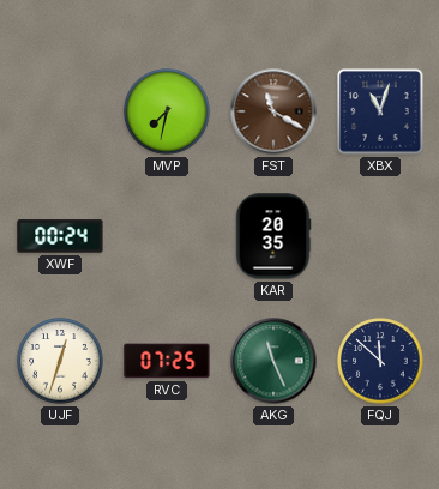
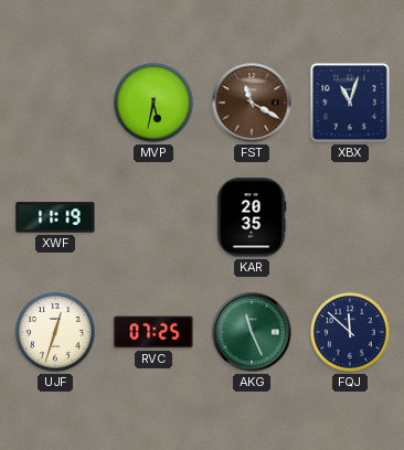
MVP: 7:32 -> 5:32 (153, 103)
XWF: 00:24 -> 11:19 (55, 217)
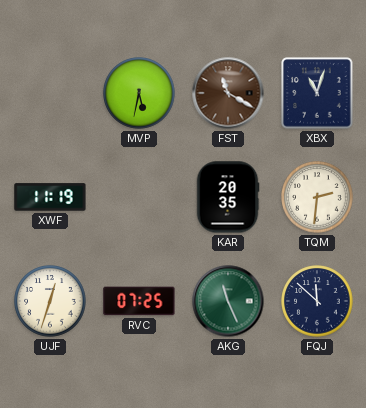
TQM: none -> 2:31 (317, 197)
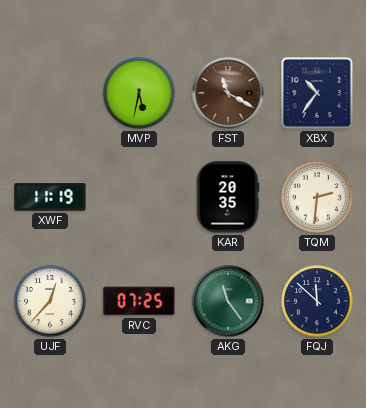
XBX: 11:03 -> 10:36 (317, 93)
UJF: 12:33 -> 12:37 (50, 301)
AKG: 11:26 -> 11:24 (228, 301)
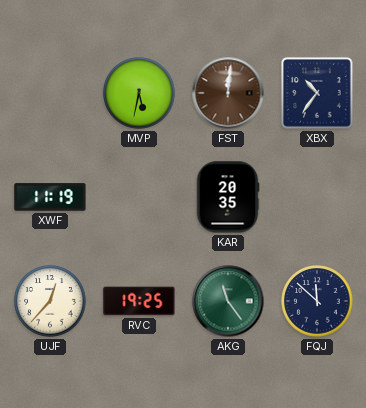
FST: 11:20 -> 12:01 (228, 93)
TQM: 2:31 -> none (317, 197)
RVC: 07:25 -> 19:25 (139, 301)
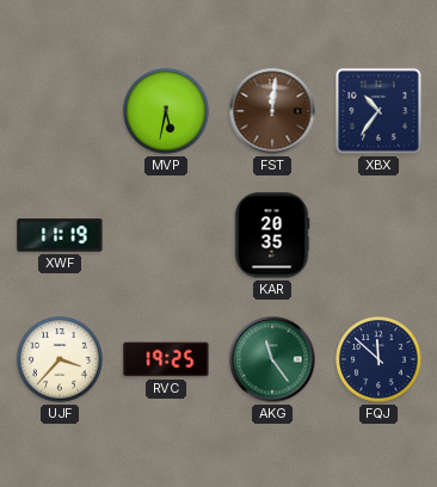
UJF: 12:37 -> 3:37 (60, 359)
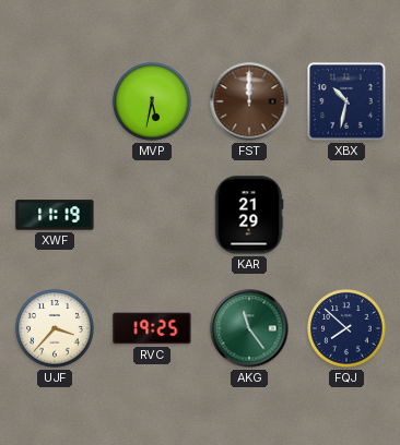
FST: 12:01 -> 12:00 (249, 101)
XBX: 10:36 -> 10:32 (346, 101)
KAR: 20:35 -> 21:29 (249, 215)
FQJ: 11:52 -> 7:52 (346, 328)
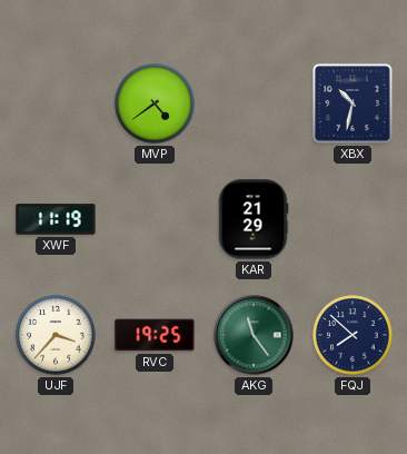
MVP: 5:32 -> 4:39 (155, 103)
FST: 12:00 -> none (249, 101)
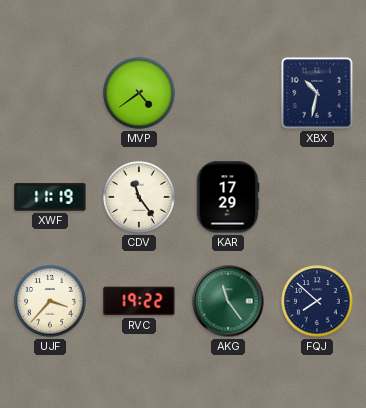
CDV: none -> 11:24 (139, 197)
KAR: 21:29 -> 17:29 (228, 197)
RVC: 19:25 -> 19:22 (139, 301)
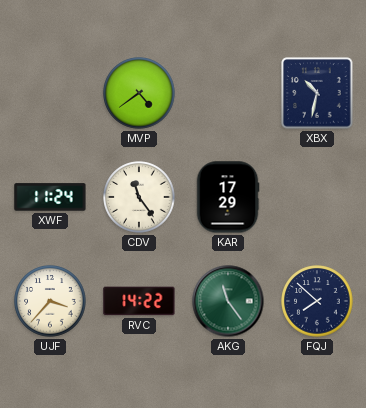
XWF: 11:19 -> 11:24 (50, 197)
RVC: 19:22 -> 14:22 (139, 301)
